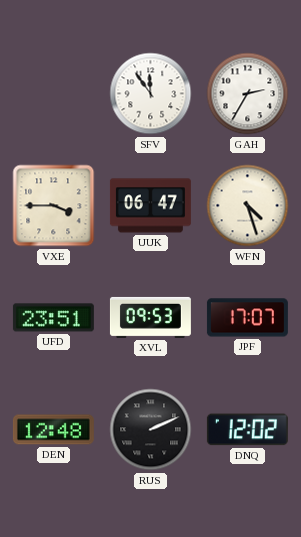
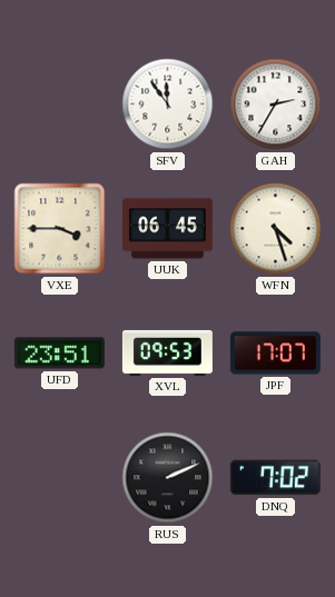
UUK: 06:47 -> 06:45 (167, 229)
DEN: 12:48 -> none (53, 430)
DNQ: 12:02 -> 7:02 (275, 478)
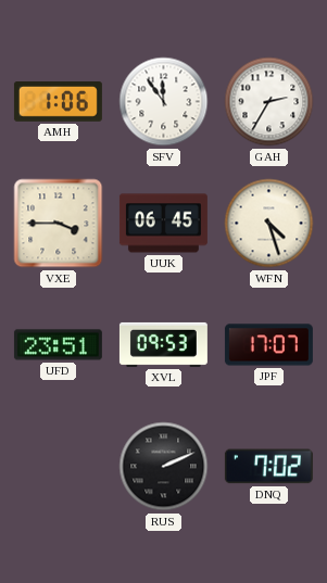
AMH: none -> 1:06 (58, 102)
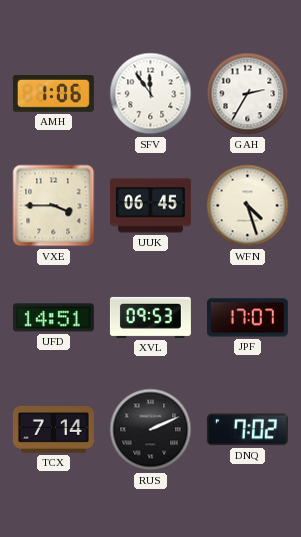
UFD: 23:51 -> 14:51 (53, 318)
TCX: none -> 7:14 (53, 429)
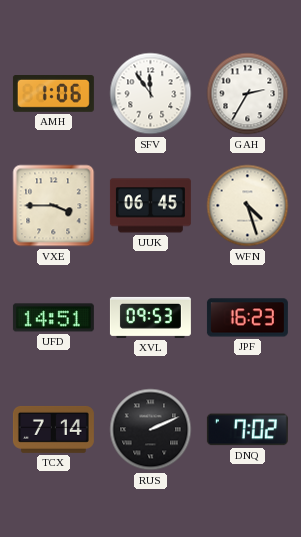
JPF: 17:07 -> 16:23 (247, 318)
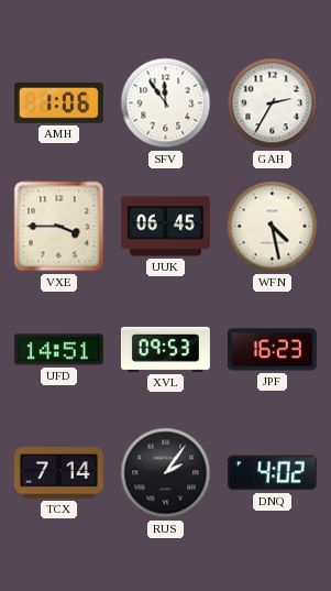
WFN: 4:27 -> 4:28 (273, 227)
RUS: 2:11 -> 2:06 (166, 473)
DNQ: 7:02 -> 4:02 (272, 473)
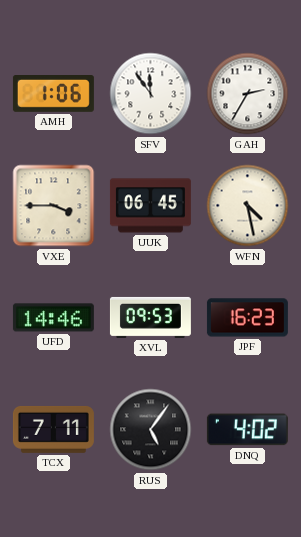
UFD: 14:51 -> 14:46 (53, 318)
TCX: 7:14 -> 7:11 (53, 429)
RUS: 2:06 -> 5:06 (151, 430)
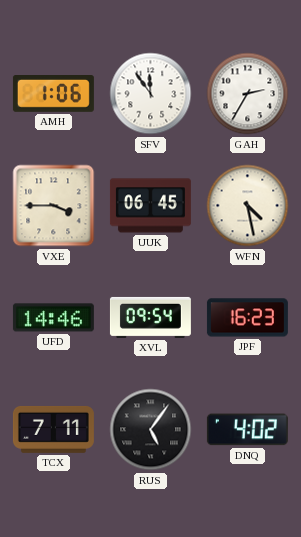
XVL: 09:53 -> 09:54 (150, 317)
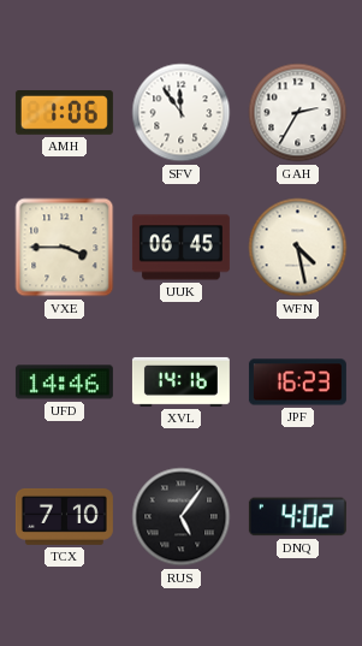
XVL: 09:54 -> 14:16 (180, 381)
TCX: 7:11 -> 7:10 (64, 516)
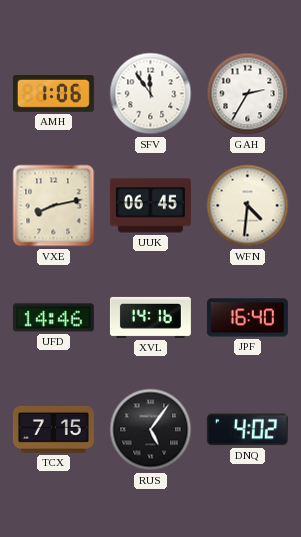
VXE: 3:45 -> 8:13 (54, 206)
WFN: 4:28 -> 4:31 (248, 206)
JPF: 16:23 -> 16:40 (247, 318)
TCX: 7:10 -> 7:15 (53, 429)
